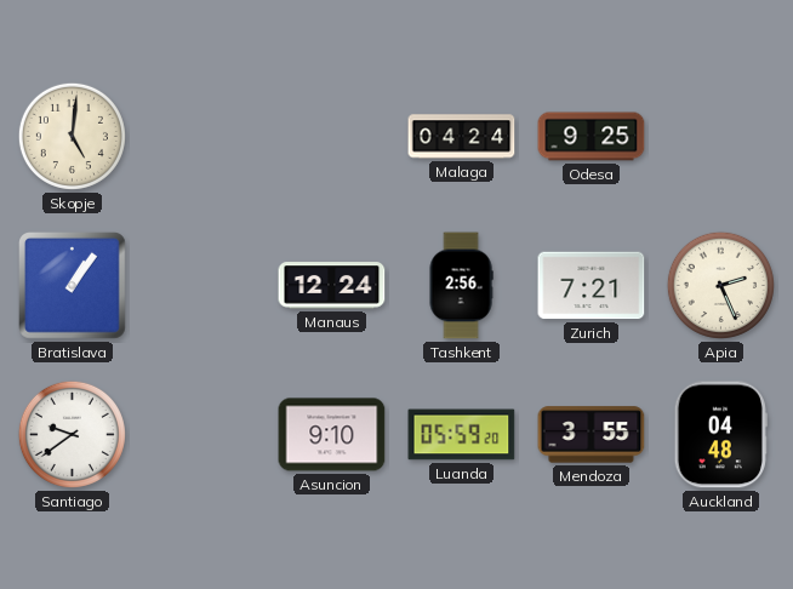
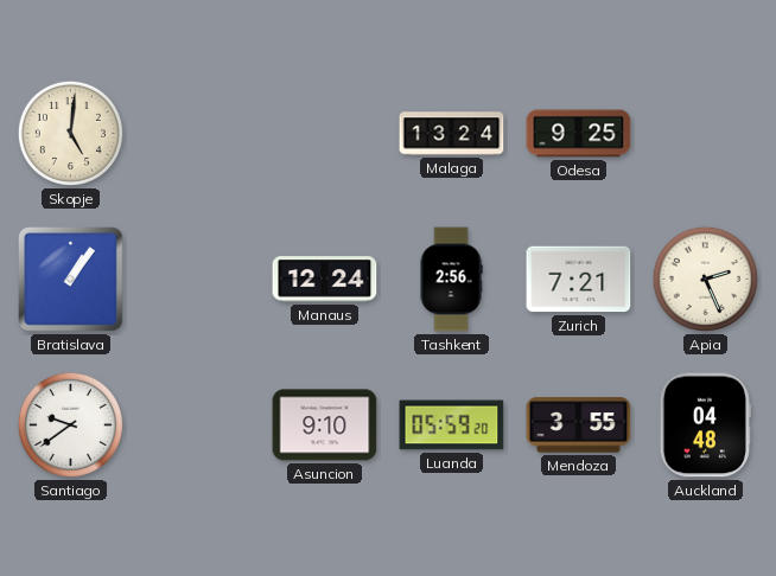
Malaga: 04:24 -> 13:24 (452, 134)
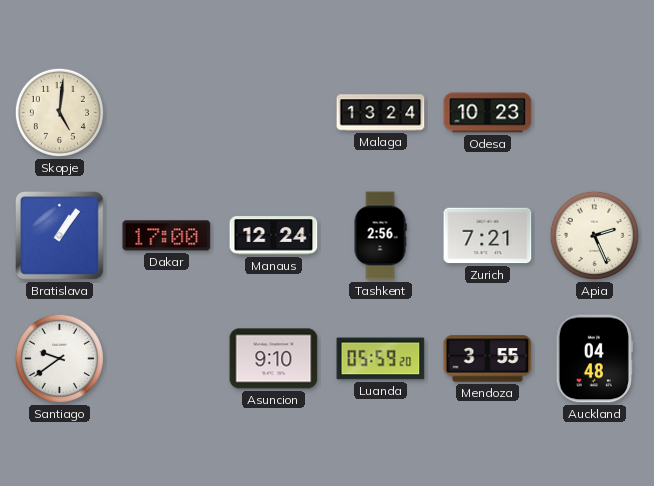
Odesa: 9:25 -> 10:23 (488, 113)
Dakar: none -> 17:00 (167, 236)
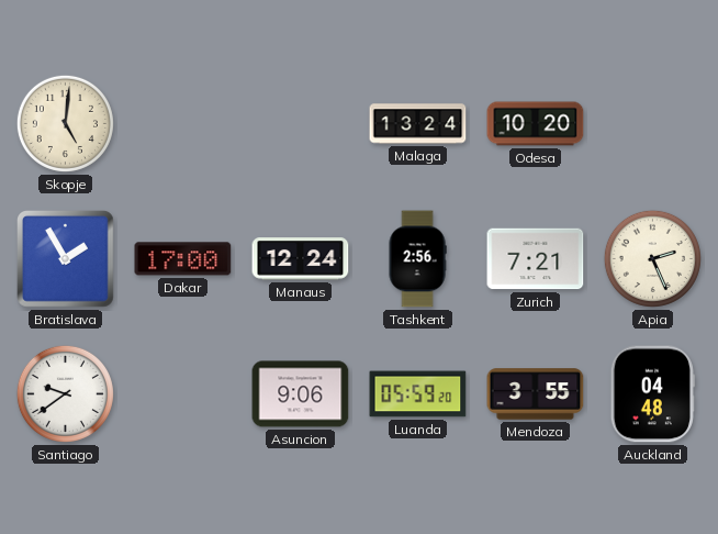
Odesa: 10:23 -> 10:20 (536, 124)
Bratislava: 1:06 -> 1:55 (66, 259)
Asuncion: 9:10 -> 9:06 (301, 394)
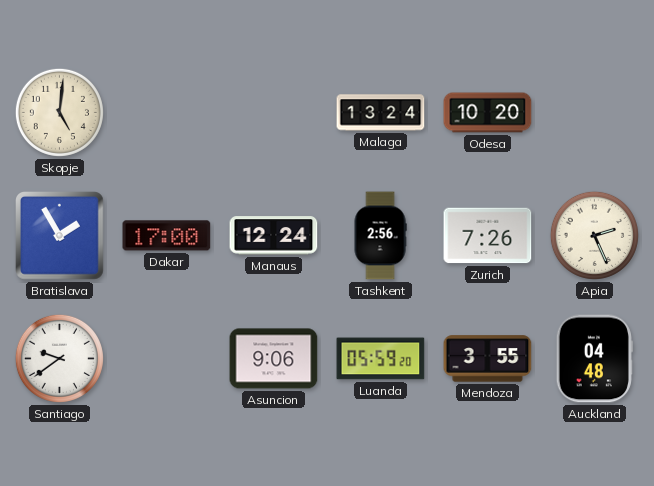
Zurich: 7:21 -> 7:26 (488, 236)
